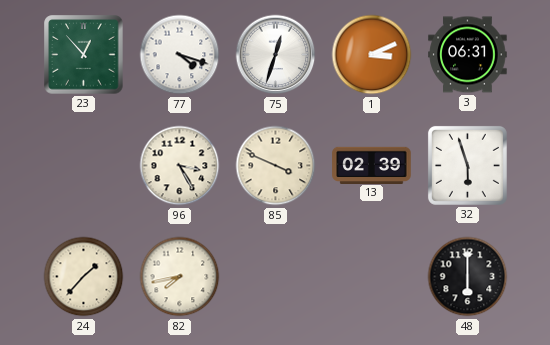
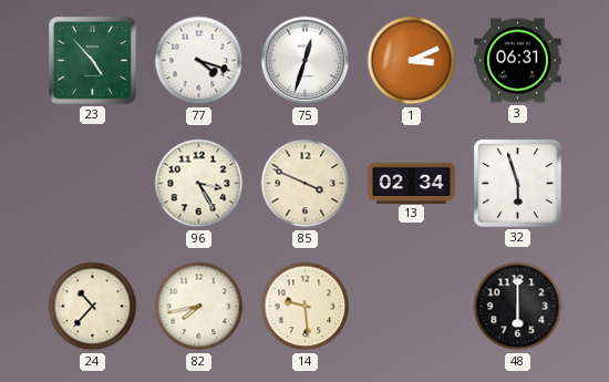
23: 12:53 -> 4:53 (93, 61)
13: 02:39 -> 02:34 (412, 183)
24: 1:37 -> 10:37 (93, 307)
14: none -> 9:29 (306, 307)
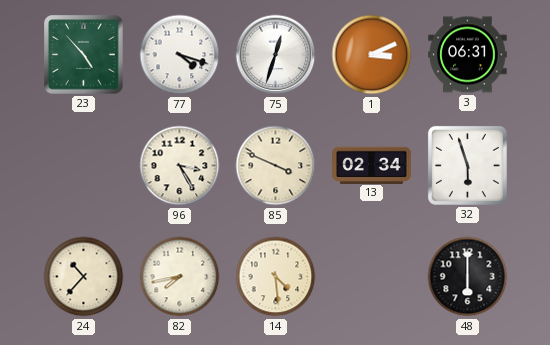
14: 9:29 -> 4:29 (276, 277)
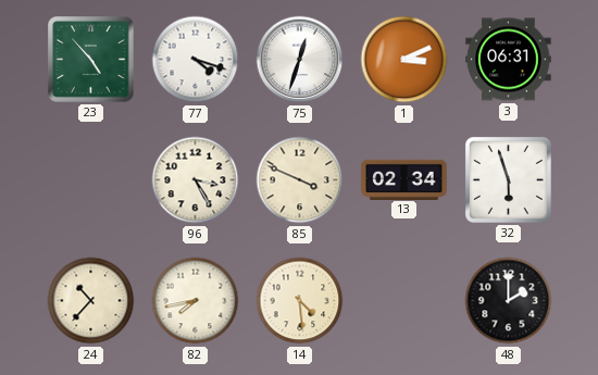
48: 6:00 -> 2:00 (509, 301)
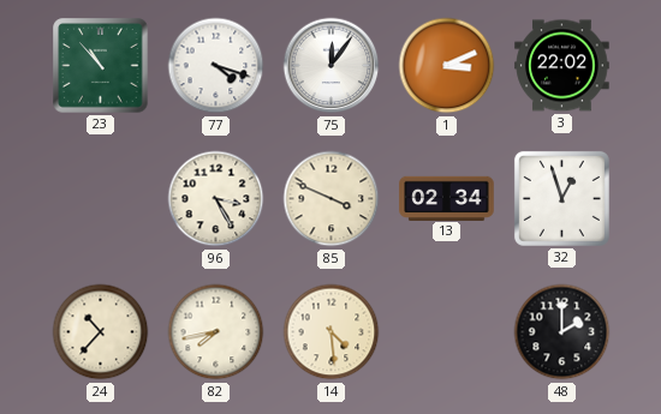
23: 4:53 -> 10:53 (101, 66)
75: 12:33 -> 12:06 (332, 66)
3: 06:31 -> 22:02 (562, 66)
32: 5:57 -> 12:57 (561, 198)
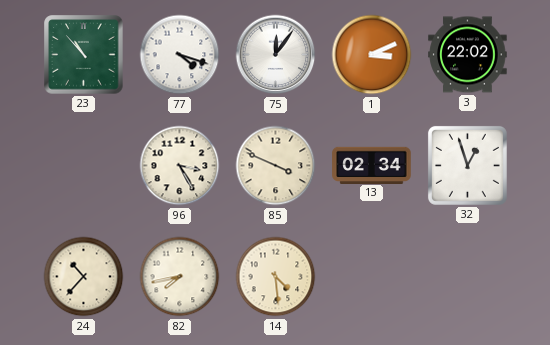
48: 2:00 -> none (562, 332)
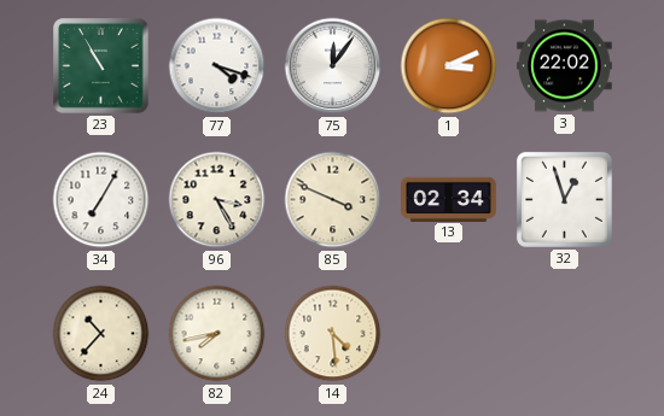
23: 10:53 -> 10:55 (101, 66)
34: none -> 7:05 (101, 200)
